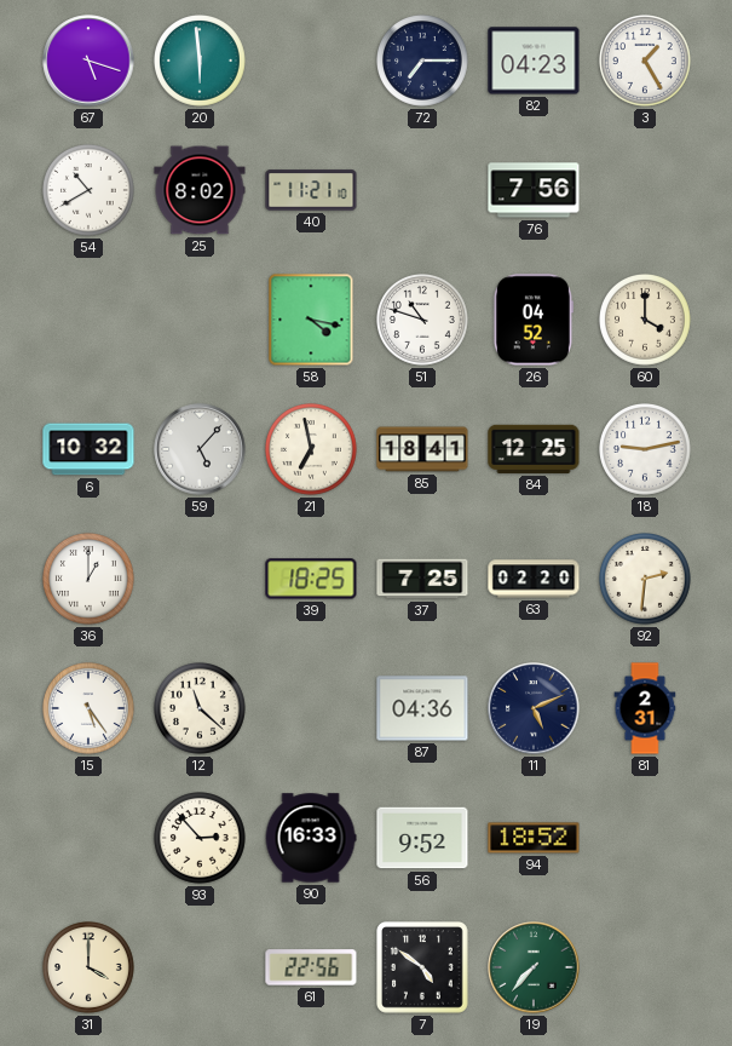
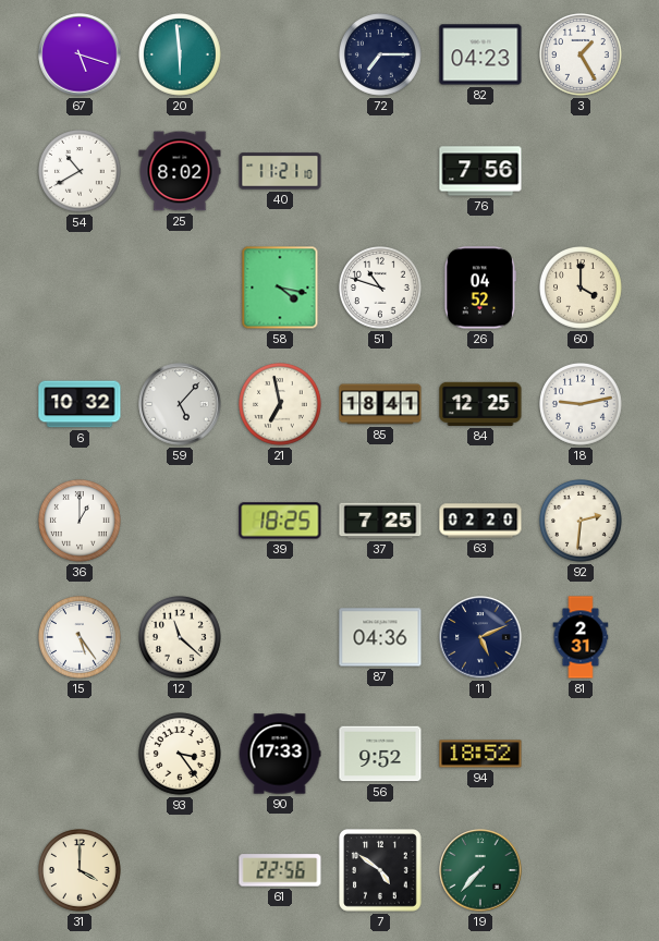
93: 2:53 -> 3:24 (181, 755)
90: 16:33 -> 17:33 (280, 754)
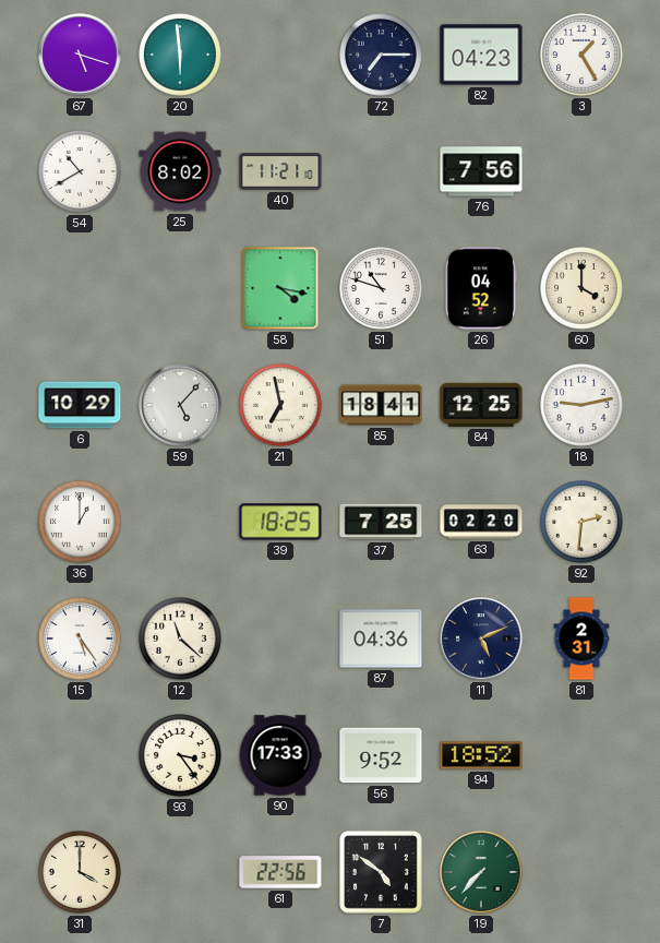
6: 10:32 -> 10:29 (80, 405)
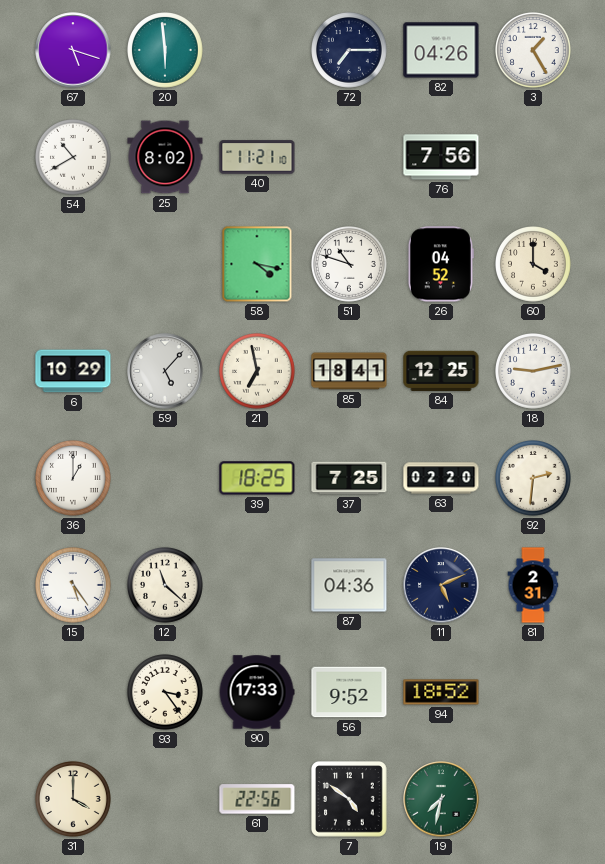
82: 04:23 -> 04:26 (441, 50)
19: 7:37 -> 7:32 (441, 799)
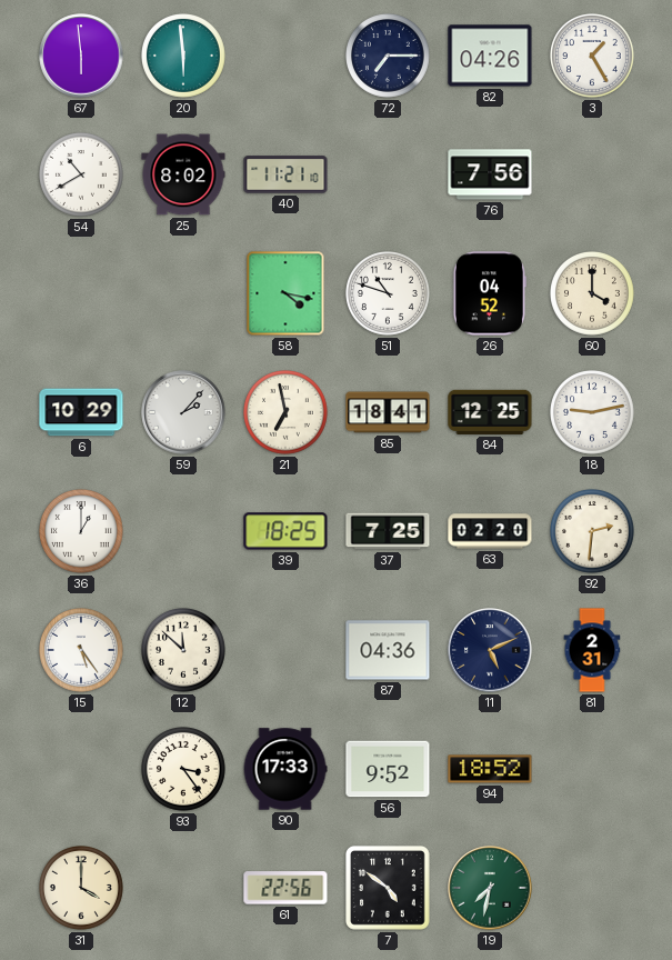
67: 5:18 -> 5:59 (81, 56)
59: 5:07 -> 2:07 (183, 412)
12: 11:22 -> 11:52 (184, 651)
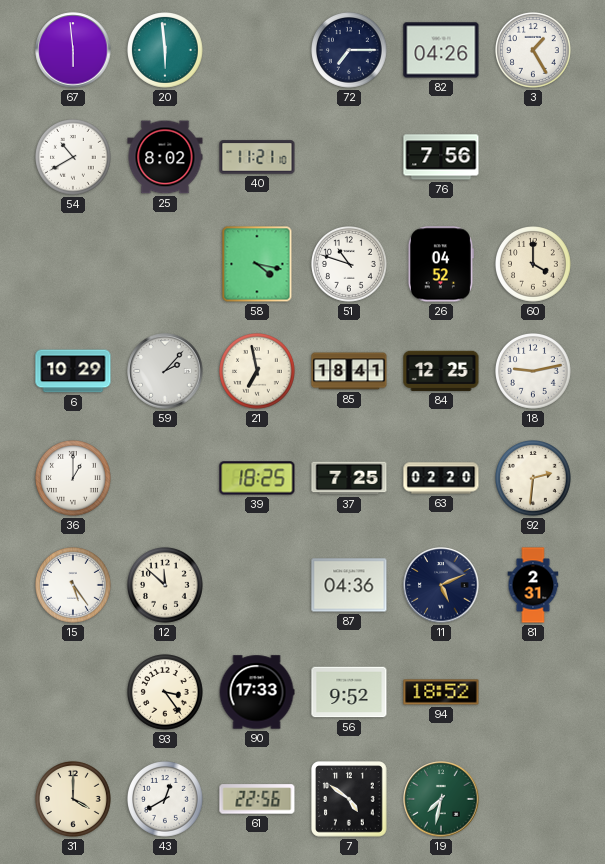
43: none -> 12:40 (166, 800)
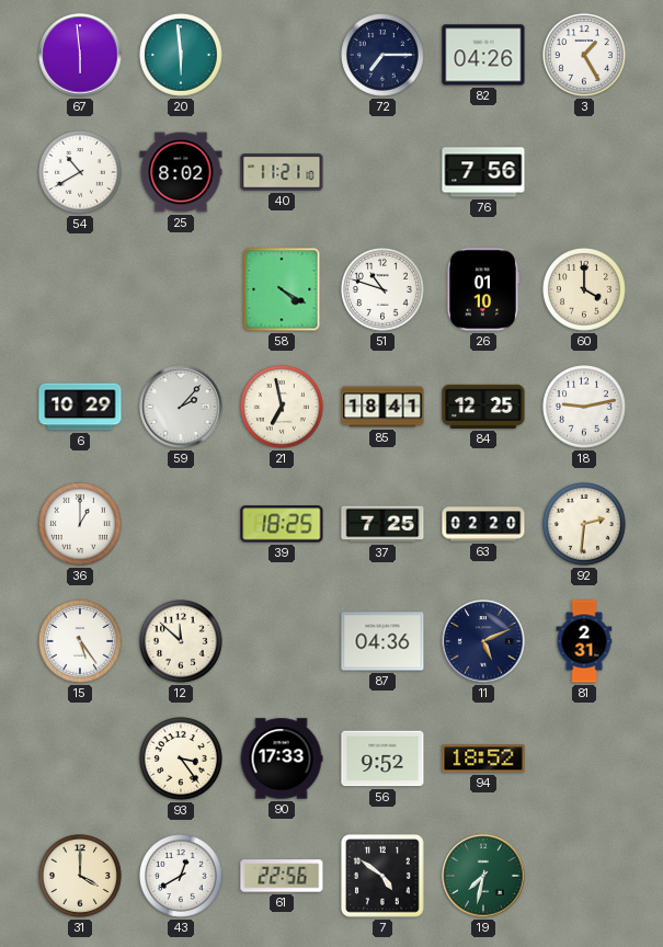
58: 4:17 -> 4:20 (282, 289)
26: 04:52 -> 01:10 (483, 289)
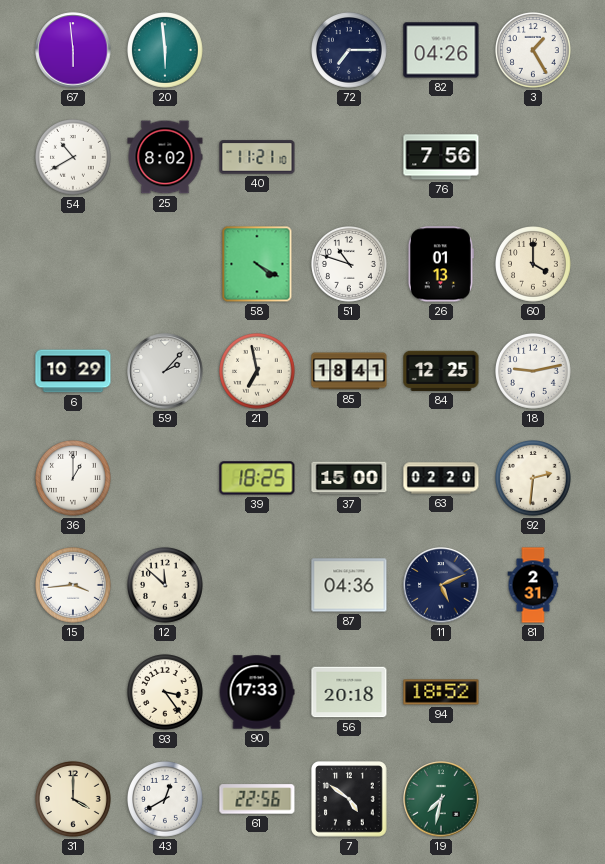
26: 01:10 -> 01:13 (441, 264)
37: 7:25 -> 15:00 (349, 478)
15: 5:24 -> 3:44 (74, 586)
56: 9:52 -> 20:18 (349, 692)
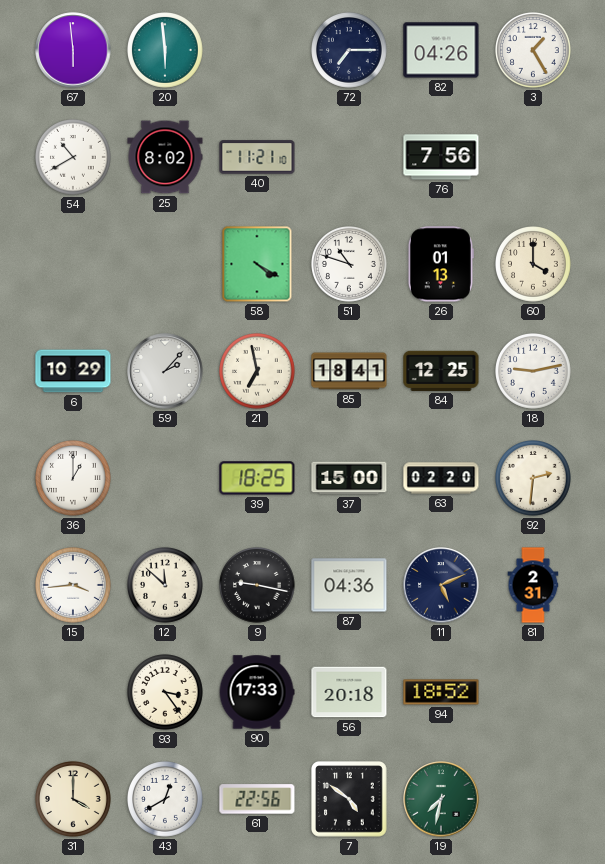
9: none -> 9:17 (258, 586)
